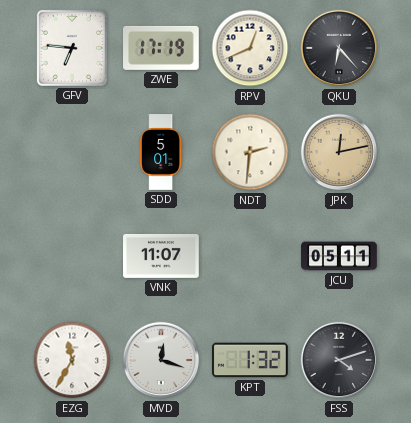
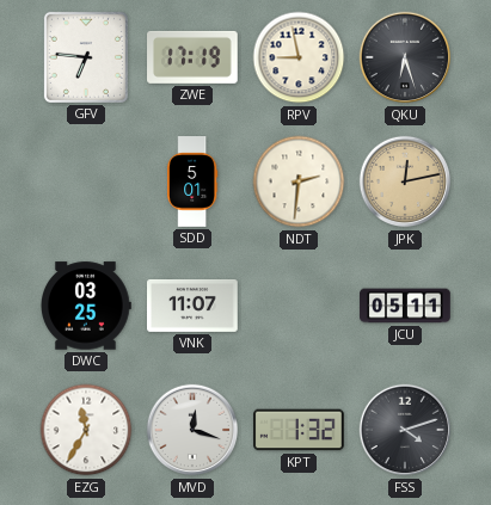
RPV: 12:41 -> 8:58 (299, 57)
QKU: 6:23 -> 6:27 (405, 57)
DWC: none -> 03:25 (86, 306)
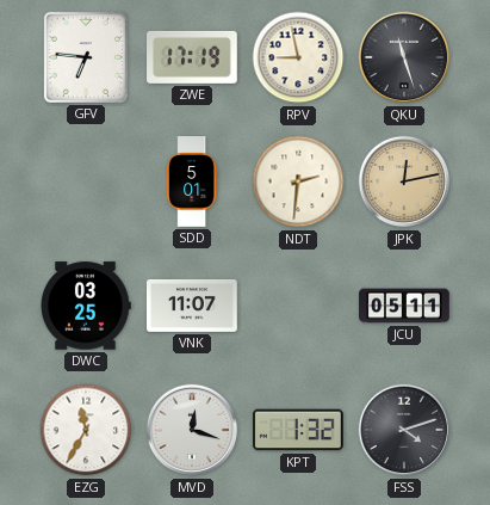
QKU: 6:27 -> 11:27 (404, 57)
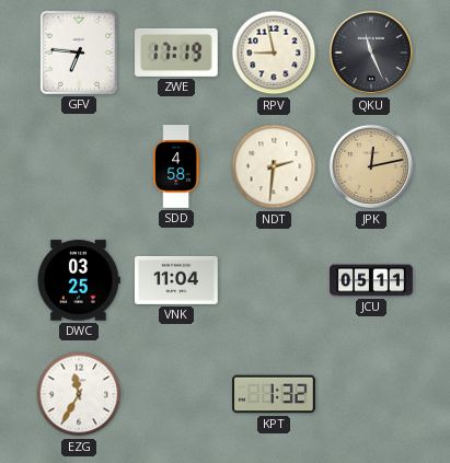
QKU: 11:27 -> 11:26 (371, 53)
SDD: 5:01 -> 4:58 (177, 166)
VNK: 11:07 -> 11:04 (177, 280)
MVD: 12:18 -> none (192, 430)
FSS: 4:12 -> none (404, 430)
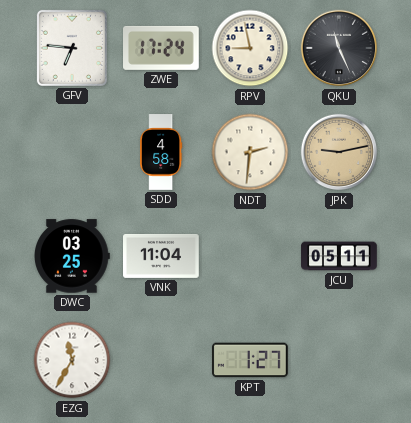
ZWE: 17:19 -> 17:24 (162, 48)
JPK: 12:13 -> 9:13 (339, 152)
KPT: 1:32 -> 1:27 (251, 360)
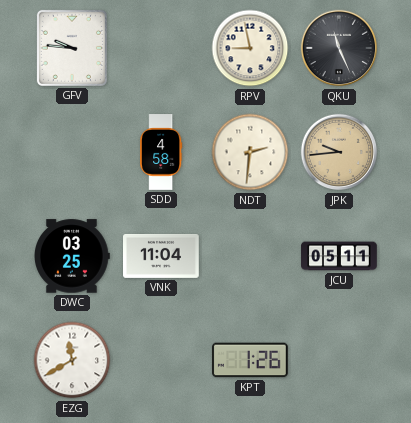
GFV: 6:46 -> 9:46 (72, 48)
ZWE: 17:24 -> none (162, 48)
JPK: 9:13 -> 9:44 (339, 152)
EZG: 11:35 -> 11:40 (72, 360)
KPT: 1:27 -> 1:26 (251, 360)
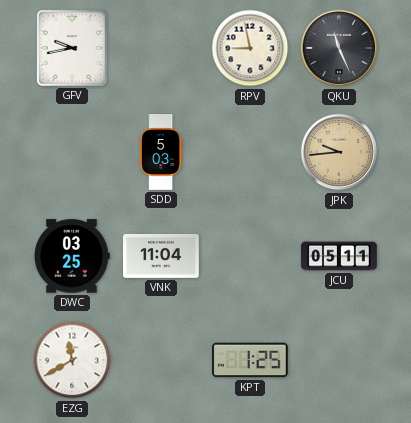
GFV: 9:46 -> 9:43 (72, 48)
SDD: 4:58 -> 5:03 (162, 152)
NDT: 2:31 -> none (250, 152)
KPT: 1:26 -> 1:25 (251, 360)
